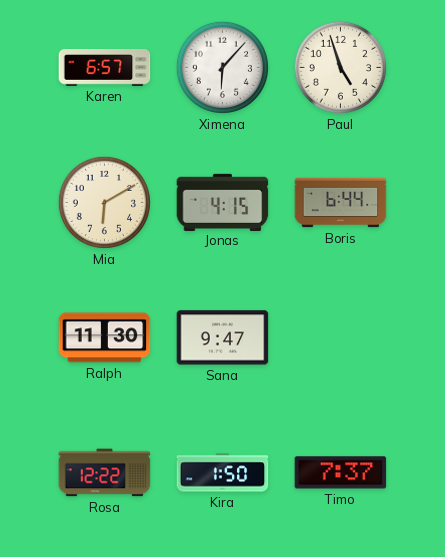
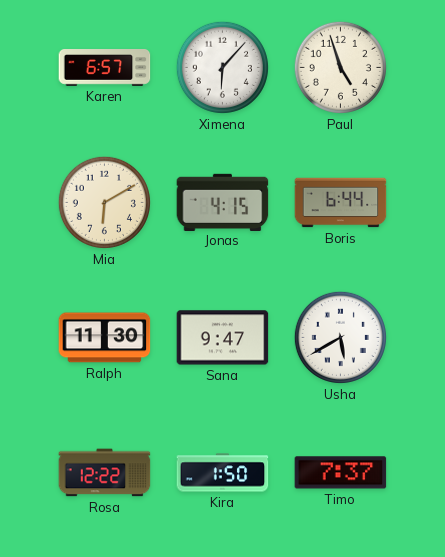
Usha: none -> 5:40 (340, 337)
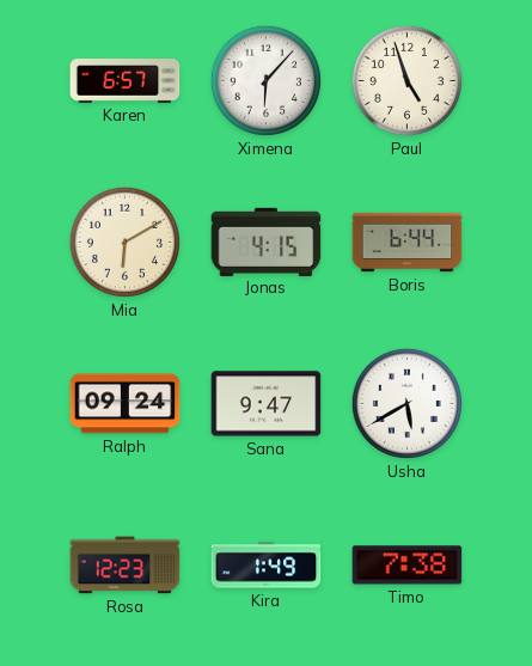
Ralph: 11:30 -> 09:24 (126, 404)
Rosa: 12:22 -> 12:23 (126, 566)
Kira: 1:50 -> 1:49 (267, 566)
Timo: 7:37 -> 7:38 (408, 566)
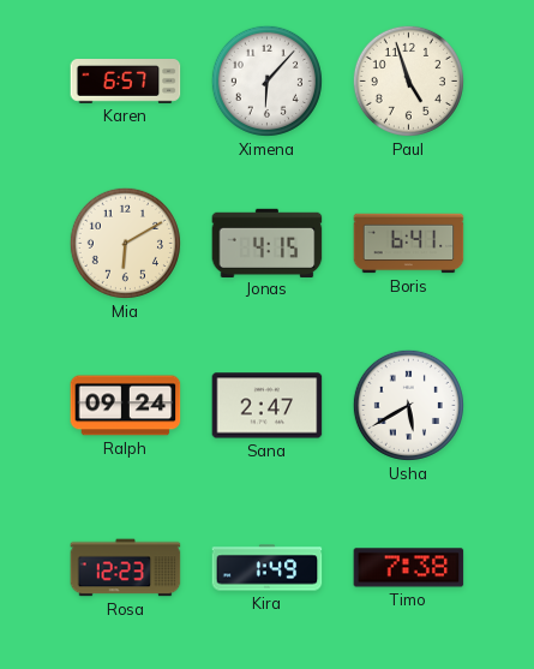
Boris: 6:44 -> 6:41 (409, 244)
Sana: 9:47 -> 2:47 (268, 406)
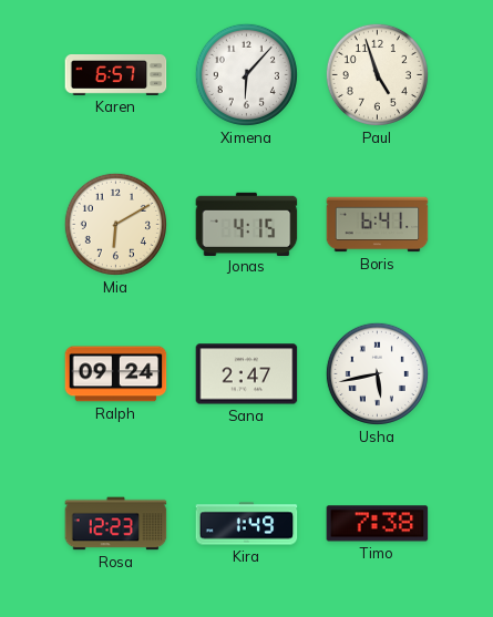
Usha: 5:40 -> 5:43 (377, 373)
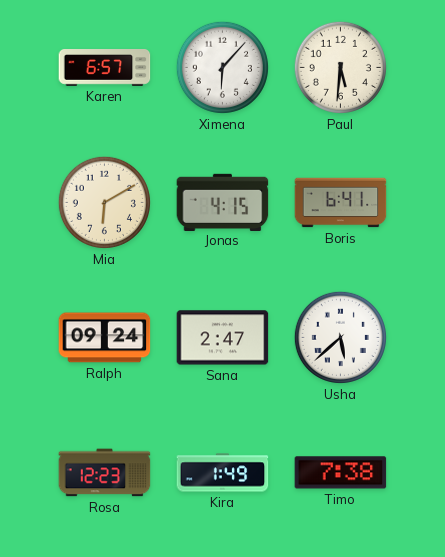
Paul: 4:57 -> 5:31 (340, 67)
Usha: 5:43 -> 5:38 (340, 337)
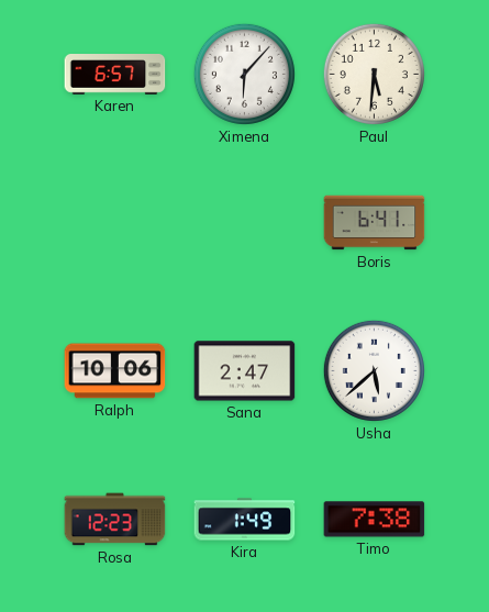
Mia: 6:10 -> none (104, 202)
Jonas: 4:15 -> none (223, 202)
Ralph: 09:24 -> 10:06 (115, 371)
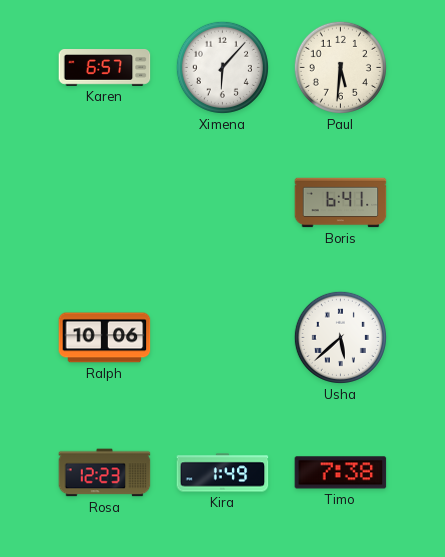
Sana: 2:47 -> none (245, 371)
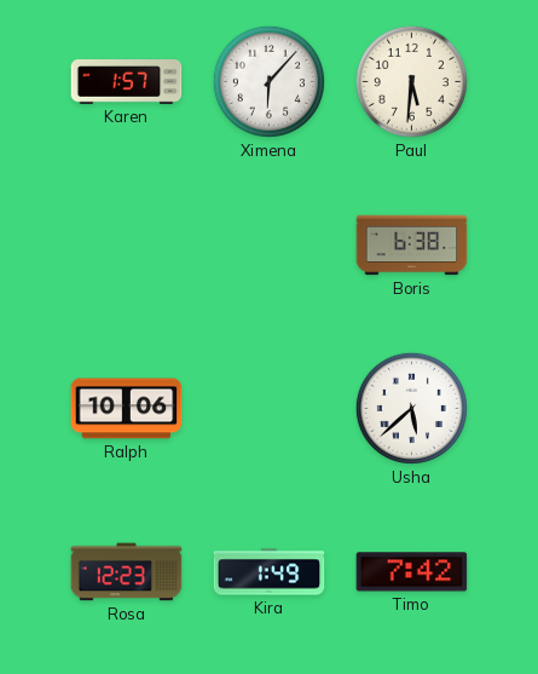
Karen: 6:57 -> 1:57 (127, 82)
Boris: 6:41 -> 6:38 (412, 246)
Timo: 7:38 -> 7:42 (412, 572)
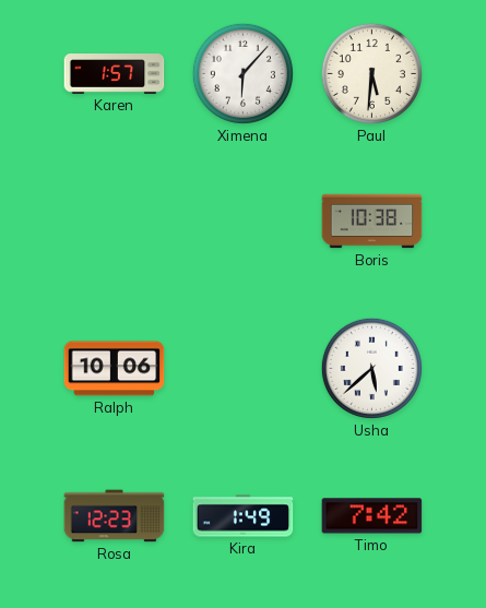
Boris: 6:38 -> 10:38 (372, 222)
